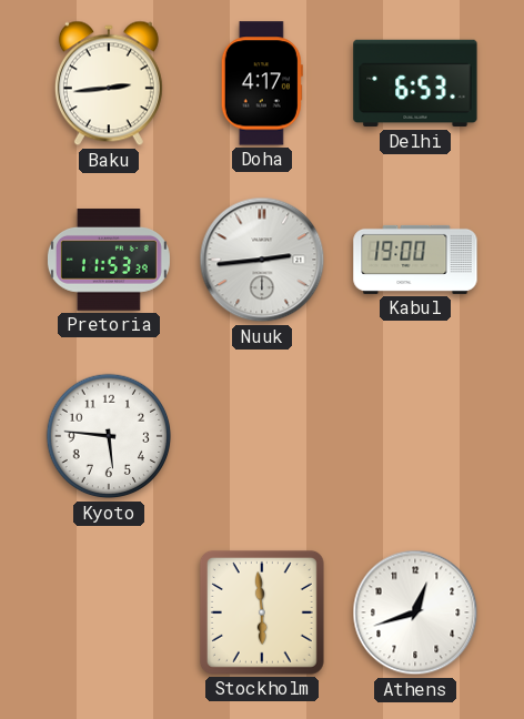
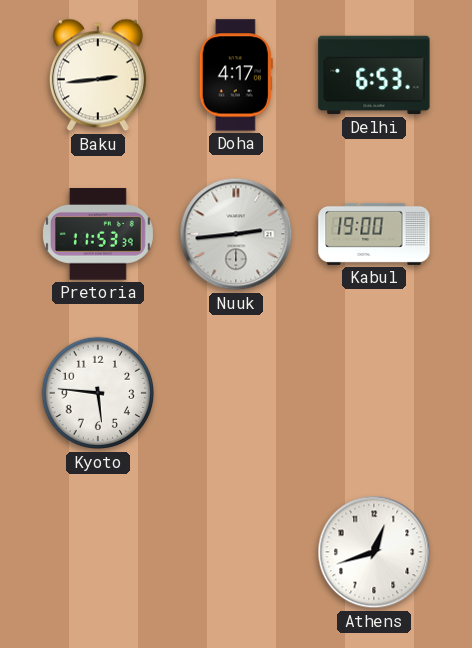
Stockholm: 5:59 -> none (262, 612)
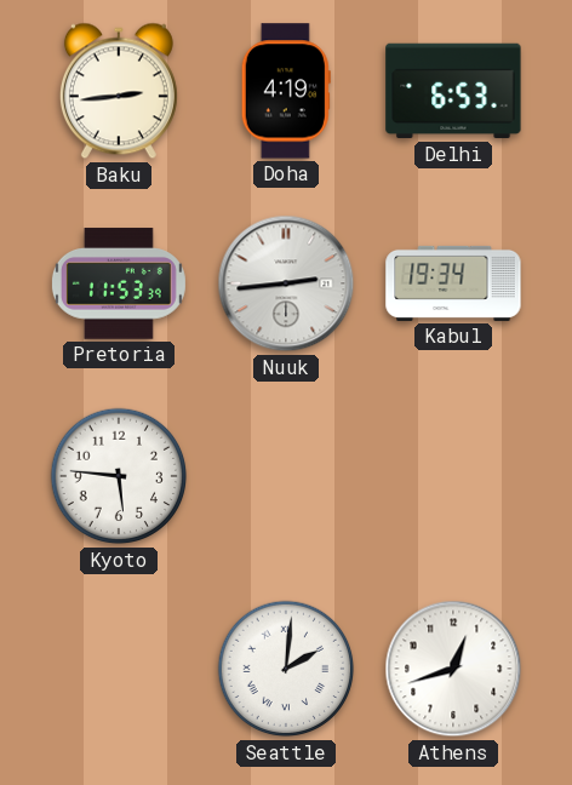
Doha: 4:17 -> 4:19 (286, 91)
Kabul: 19:00 -> 19:34 (453, 283)
Seattle: none -> 2:01 (286, 669)
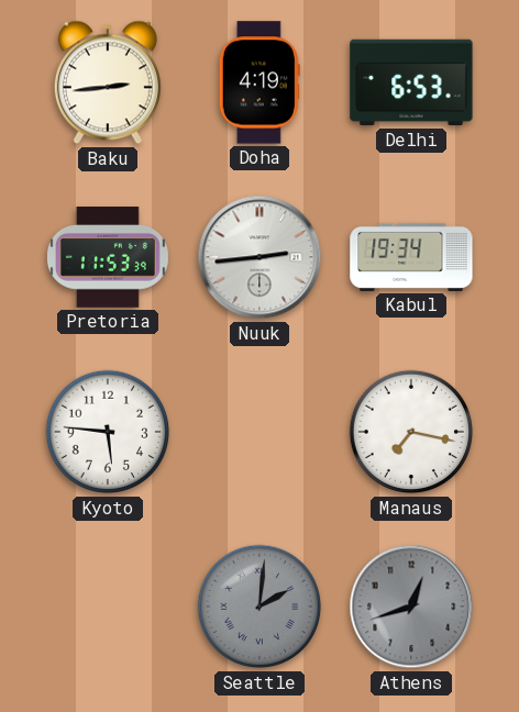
Manaus: none -> 7:17 (411, 432)
Seattle dial: white -> grey (259, 607)
Athens dial: white -> grey (411, 607)
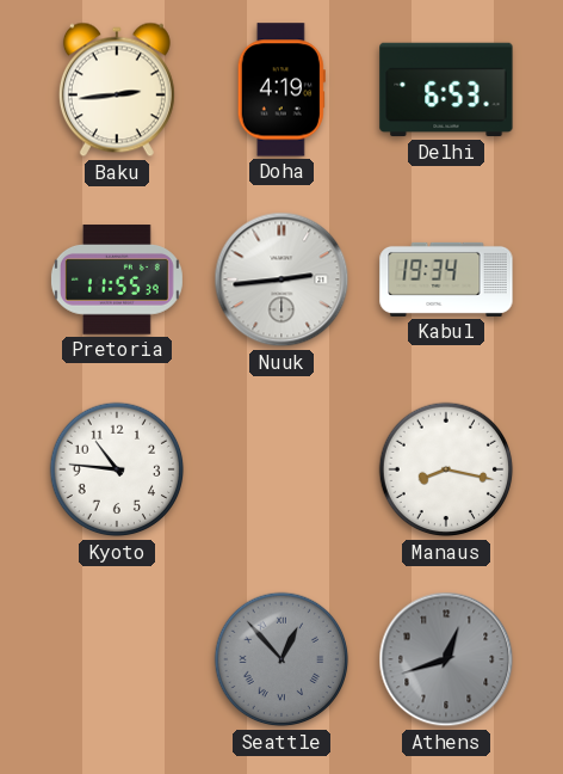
Pretoria: 11:53 -> 11:55 (117, 279)
Kyoto: 5:46 -> 10:46 (117, 469)
Manaus: 7:17 -> 8:17 (446, 469)
Seattle: 2:01 -> 12:53 (281, 659)
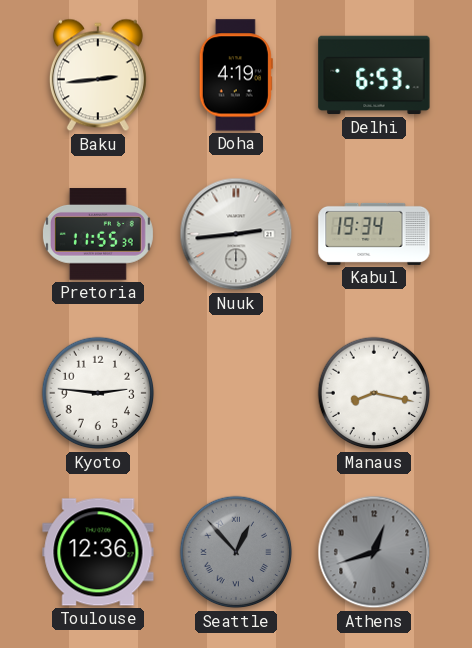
Kyoto: 10:46 -> 2:46 (98, 393)
Toulouse: none -> 12:36 (98, 552)
